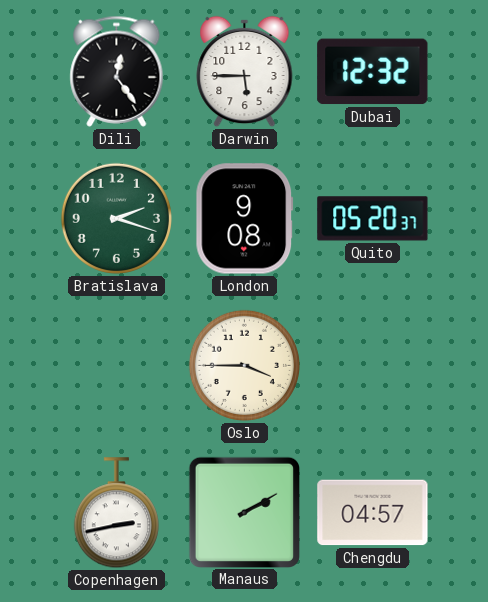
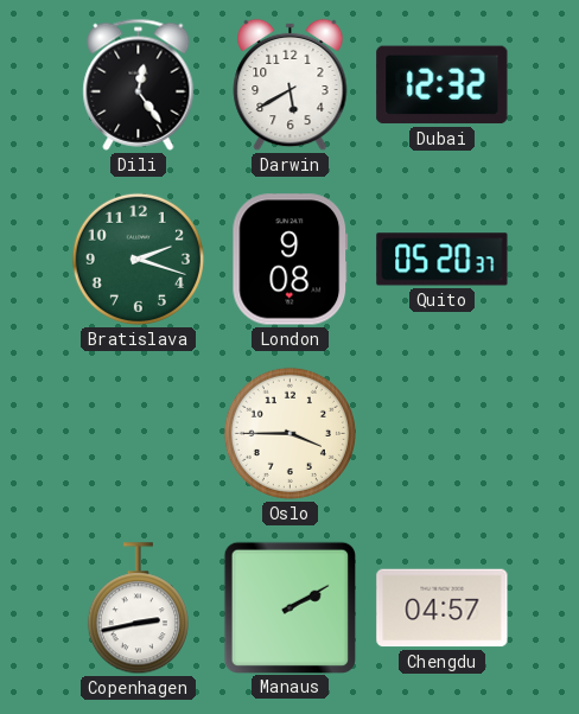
Darwin: 5:45 -> 5:40 (291, 85)
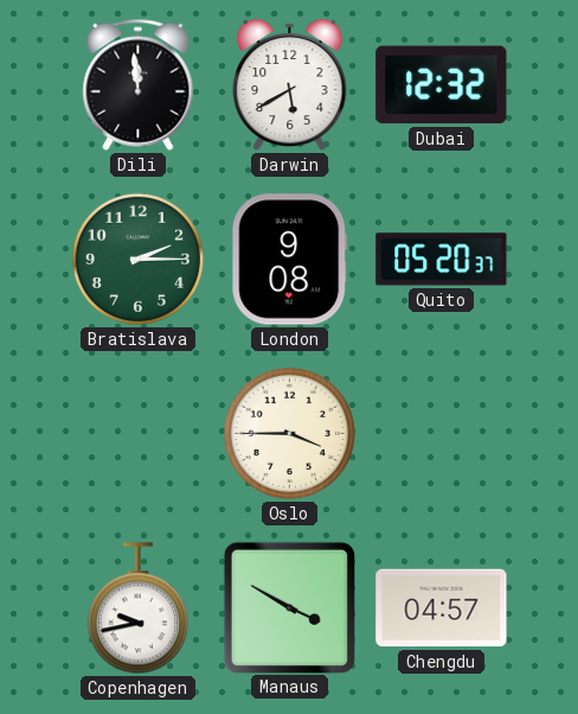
Dili: 12:24 -> 11:59 (139, 84)
Bratislava: 2:18 -> 2:15 (137, 259)
Copenhagen: 2:43 -> 9:43 (137, 608)
Manaus: 2:10 -> 3:50 (289, 607)
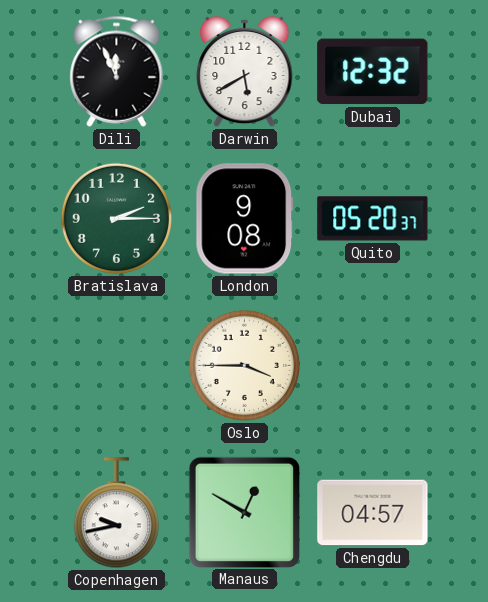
Dili: 11:59 -> 11:56 (117, 71)
Manaus: 3:50 -> 12:50 (244, 512)
